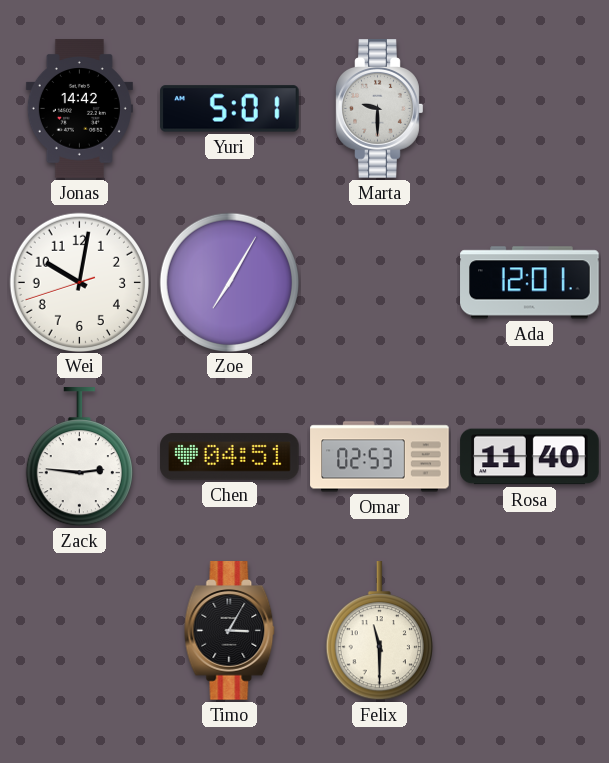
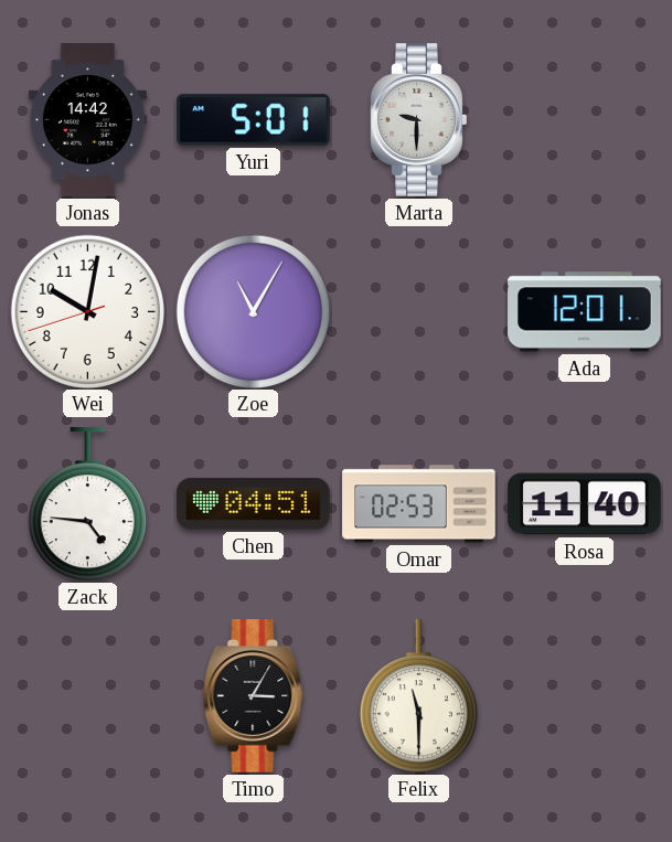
Zoe: 7:05 -> 11:05 (253, 311)
Zack: 2:46 -> 4:46 (87, 504)
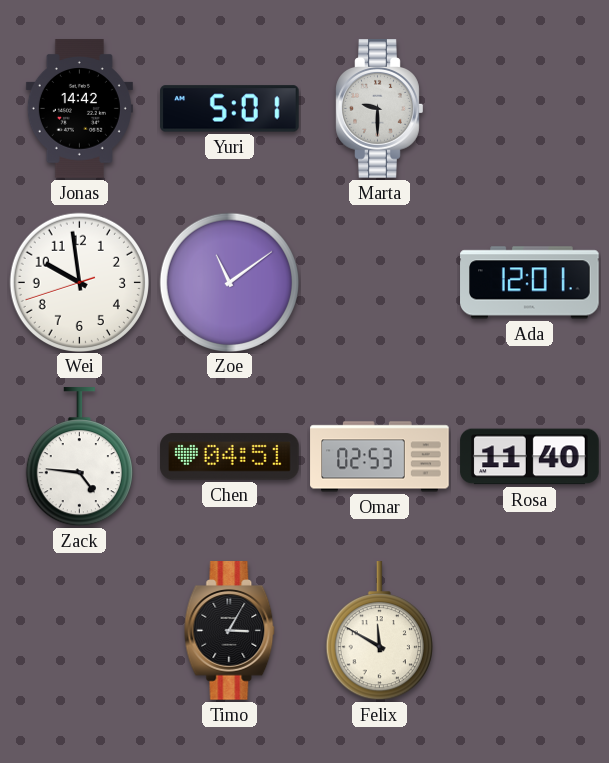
Wei: 10:01 -> 9:58 (79, 282)
Zoe: 11:05 -> 11:09 (229, 282)
Felix: 11:30 -> 11:50 (379, 631)
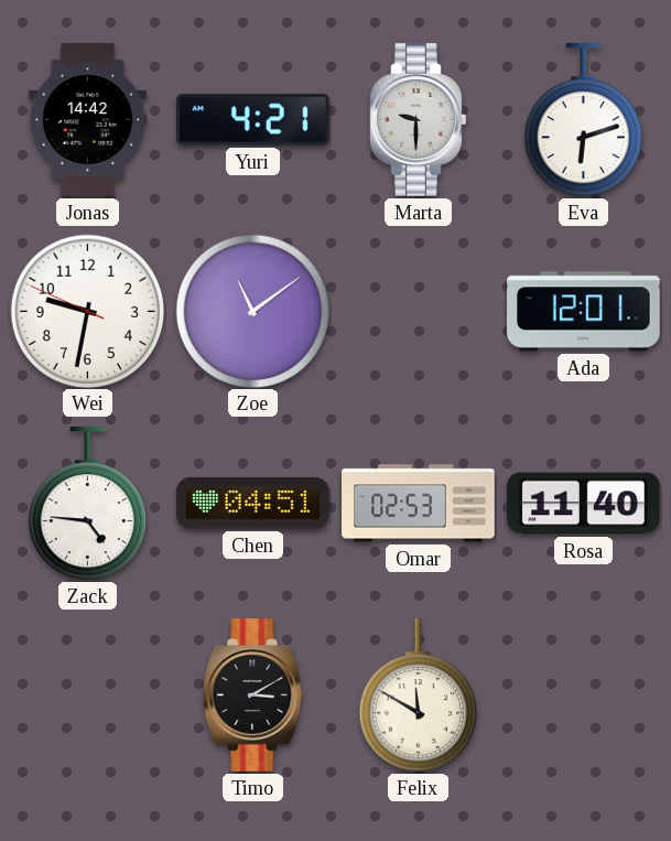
Yuri: 5:01 -> 4:21 (253, 120)
Eva: none -> 6:12 (583, 120)
Wei: 9:58 -> 9:31 (87, 311)
Timo: 3:05 -> 3:10 (253, 696)
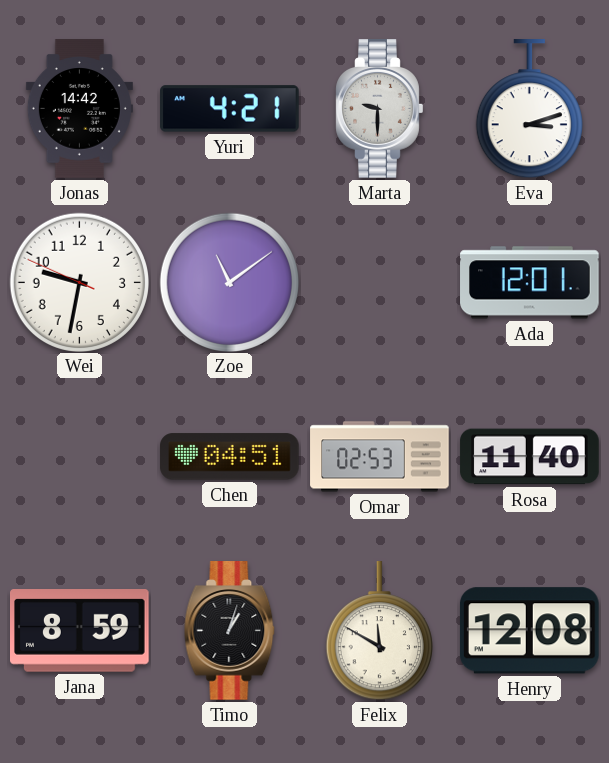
Eva: 6:12 -> 3:12 (529, 109)
Zack: 4:46 -> none (87, 504)
Jana: none -> 8:59 (80, 631)
Timo: 3:10 -> 1:03 (230, 631)
Henry: none -> 12:08 (529, 631)
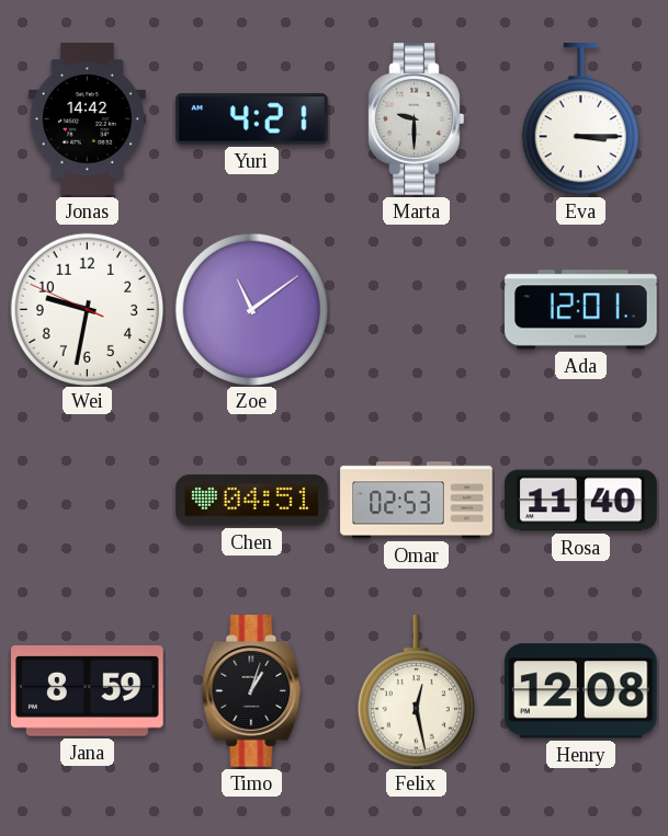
Eva: 3:12 -> 3:15 (580, 119)
Felix: 11:50 -> 12:28 (416, 691)
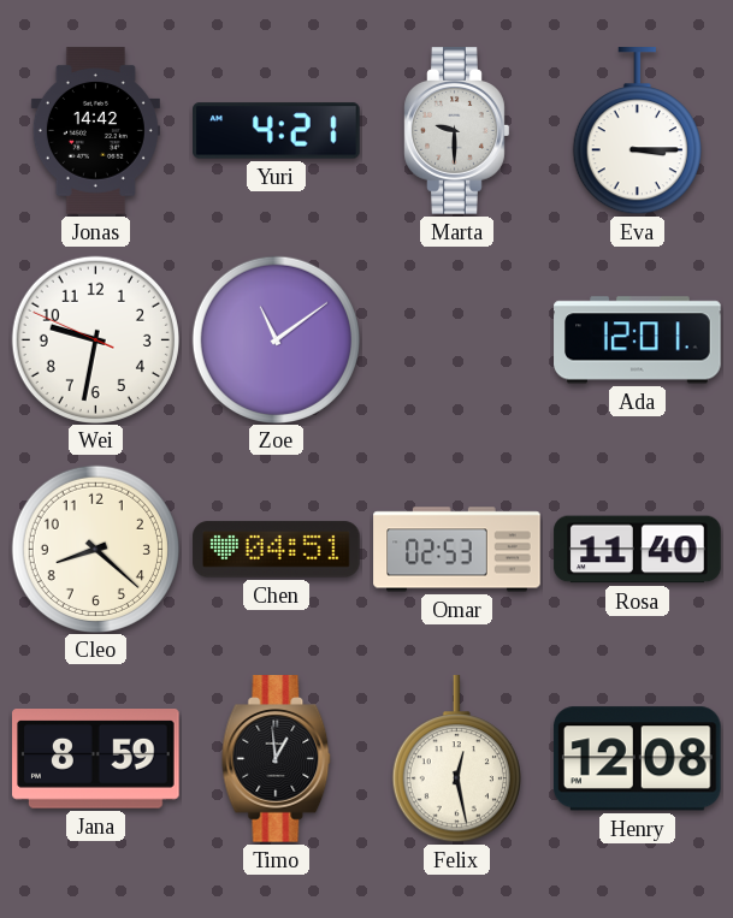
Cleo: none -> 8:22 (95, 549)
Timo: 1:03 -> 12:59 (277, 759)
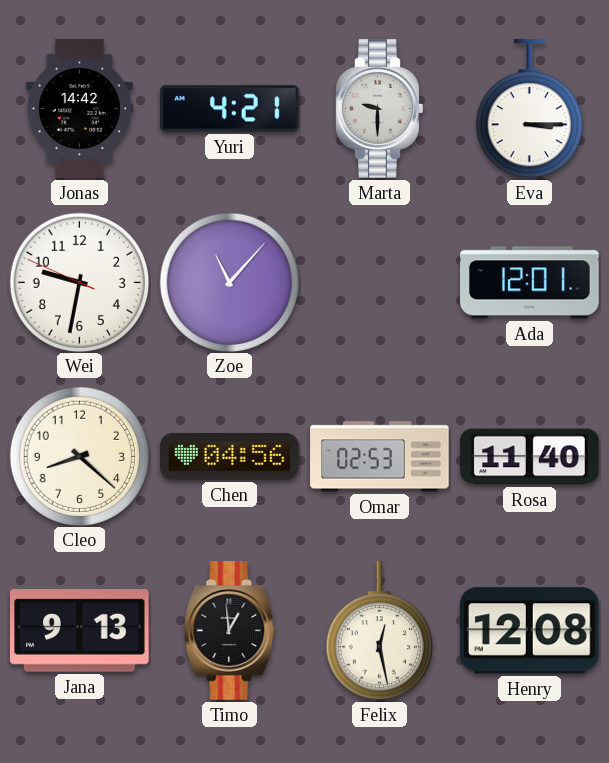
Zoe: 11:09 -> 11:07 (229, 282)
Chen: 04:51 -> 04:56 (230, 457)
Jana: 8:59 -> 9:13 (80, 631)
